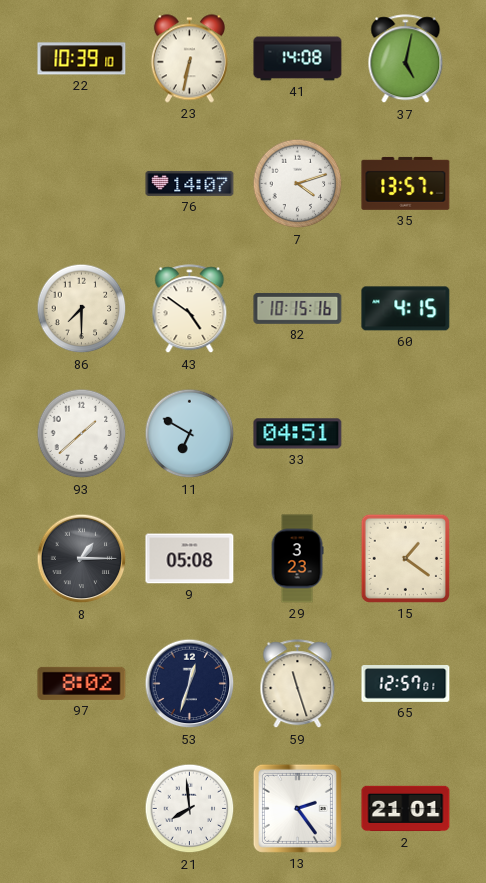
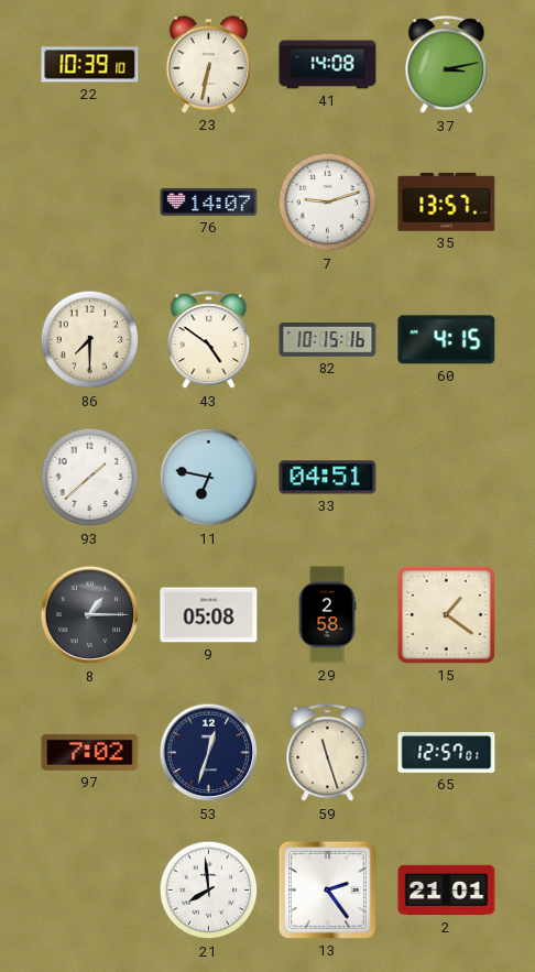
37: 5:02 -> 3:13 (447, 65)
7: 4:12 -> 9:12 (328, 203)
11: 6:50 -> 6:47 (209, 478)
29: 3:23 -> 2:58 (327, 615)
97: 8:02 -> 7:02 (90, 752)
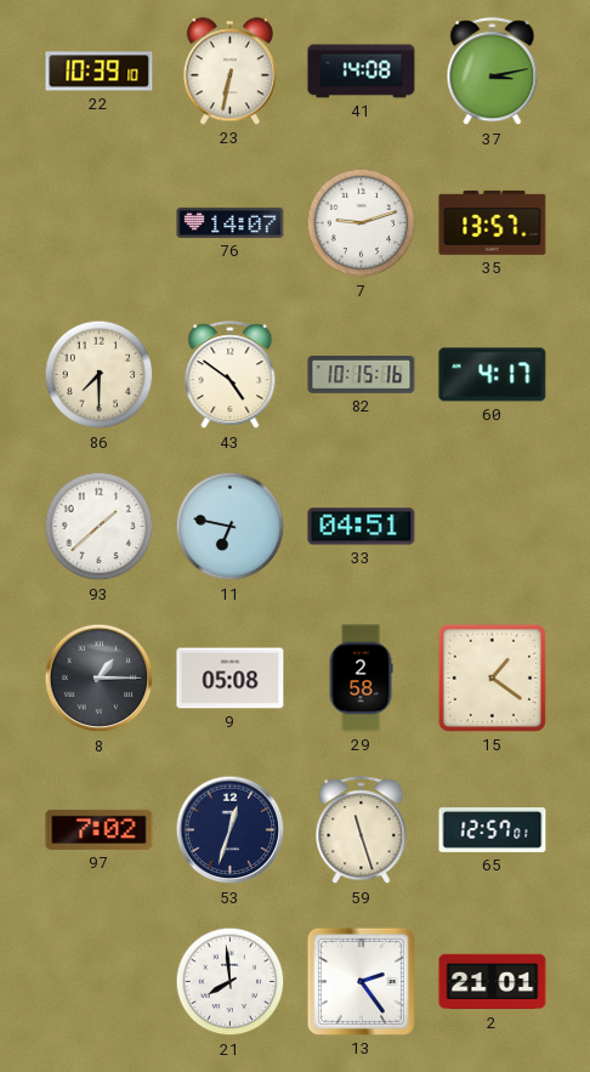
60: 4:15 -> 4:17 (493, 375)
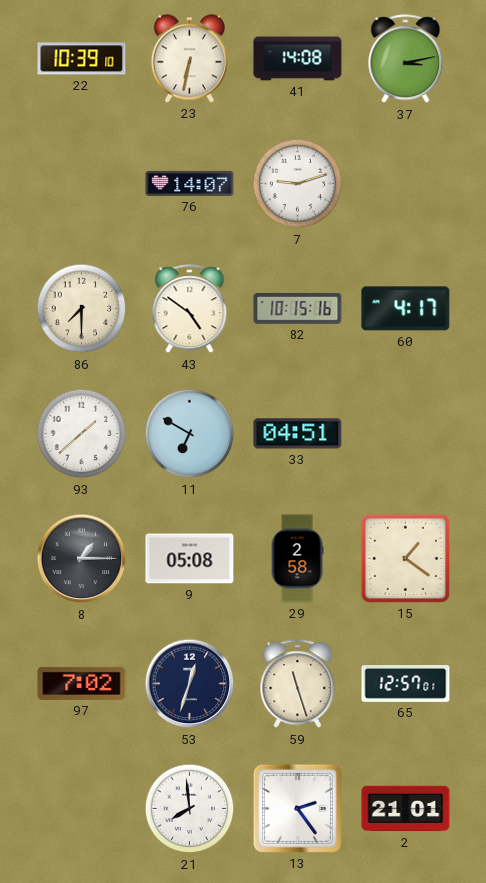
35: 13:57 -> none (493, 222)
11: 6:47 -> 6:50 (190, 434)
